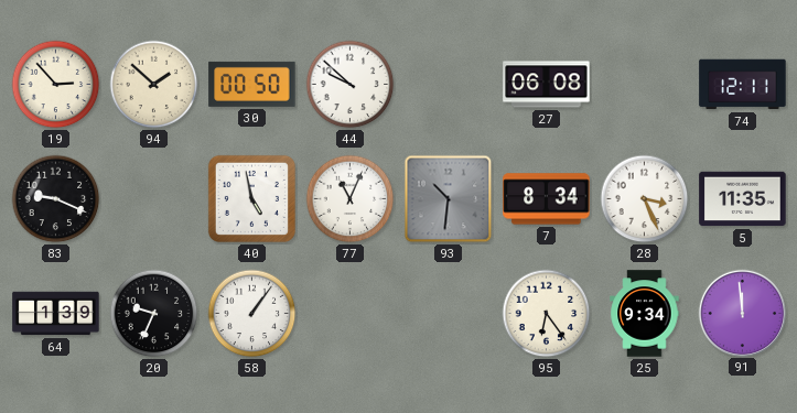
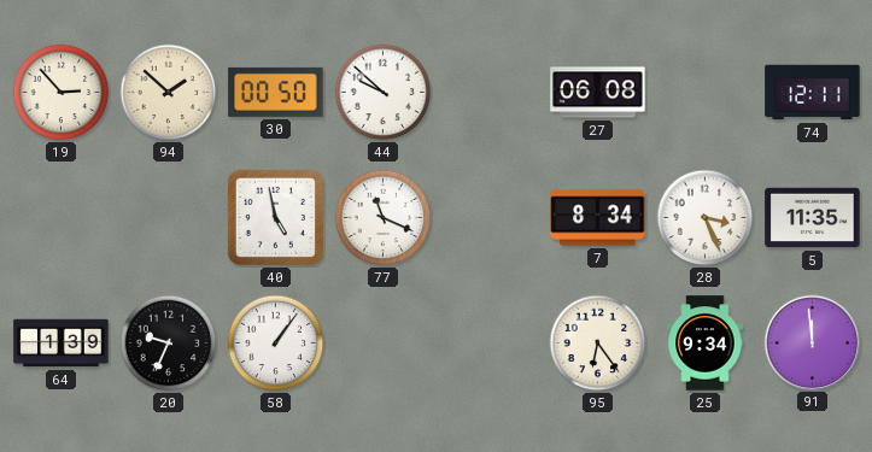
83: 9:19 -> none (56, 199)
77: 11:04 -> 11:19 (384, 218)
93: 10:31 -> none (449, 199)
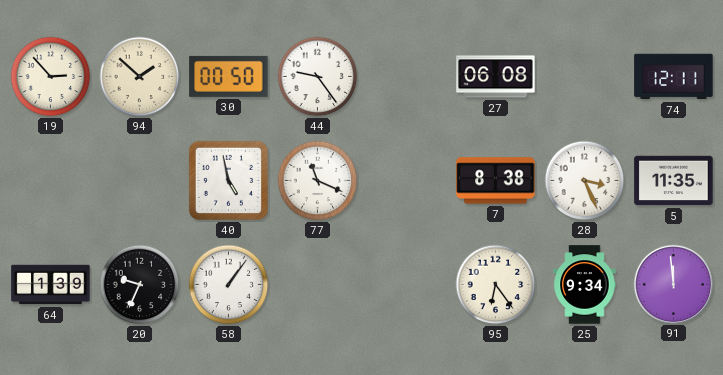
44: 9:52 -> 9:24 (318, 77)
7: 8:34 -> 8:38 (496, 181)
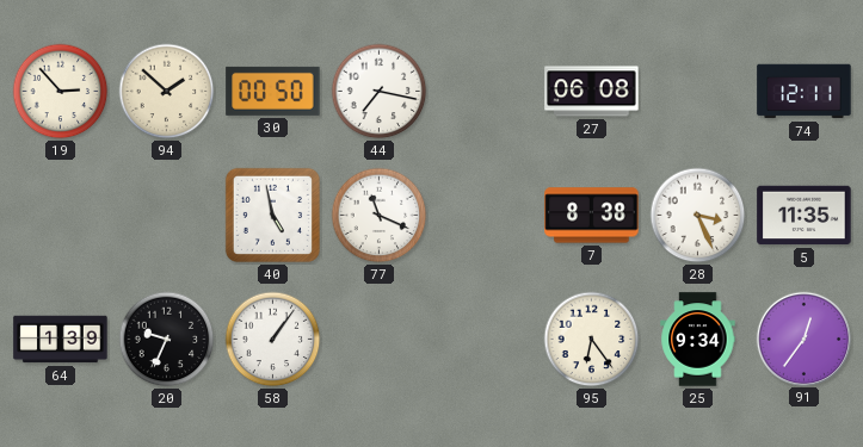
44: 9:24 -> 7:17 (380, 92)
91: 11:59 -> 12:36 (803, 339)
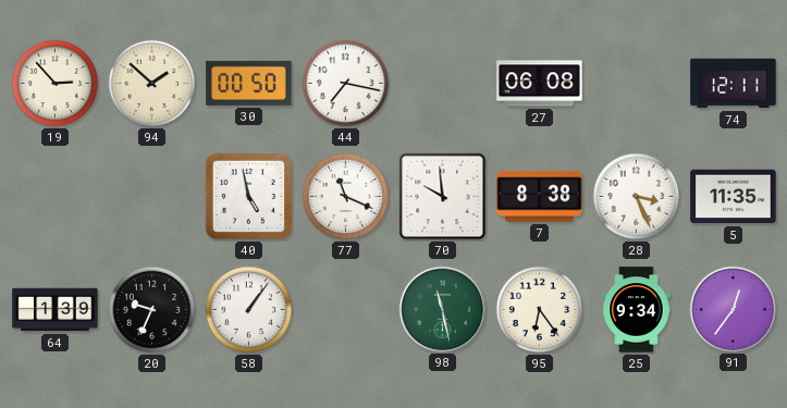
70: none -> 9:59 (443, 197)
98: none -> 11:28 (442, 309)
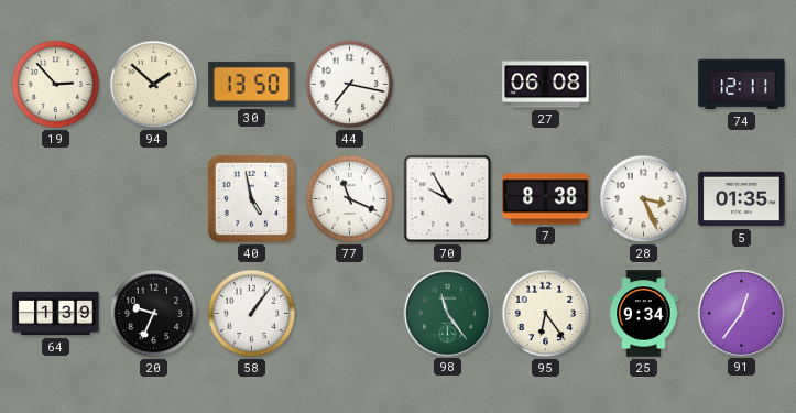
30: 00:50 -> 13:50 (252, 84)
70: 9:59 -> 9:55 (448, 199)
5: 11:35 -> 01:35 (742, 199)
98: 11:28 -> 11:24 (447, 313)
